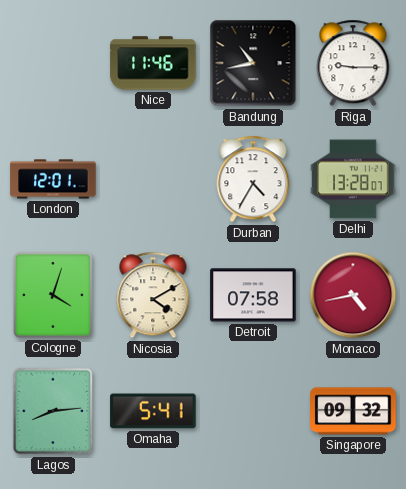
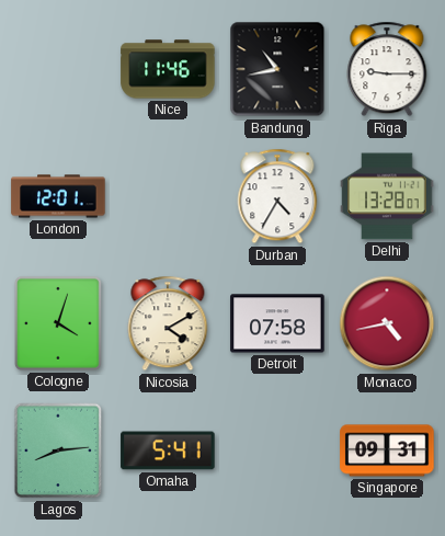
Singapore: 09:32 -> 09:31 (387, 451)
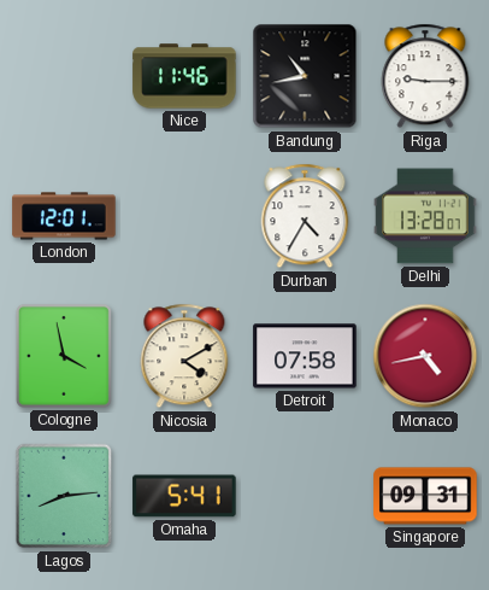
Cologne: 4:03 -> 3:58 (64, 356)
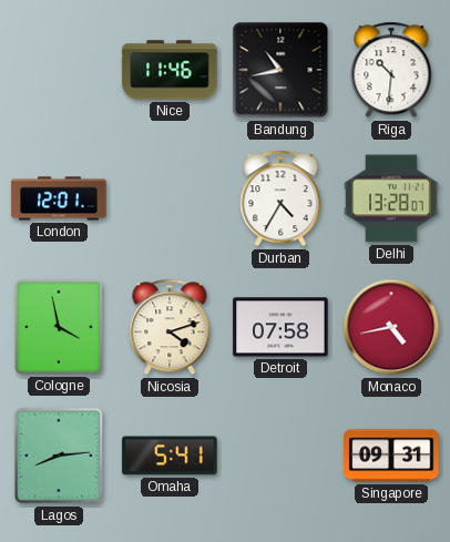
Riga: 9:15 -> 10:31 (391, 70)
Nicosia: 4:10 -> 4:12 (170, 327)
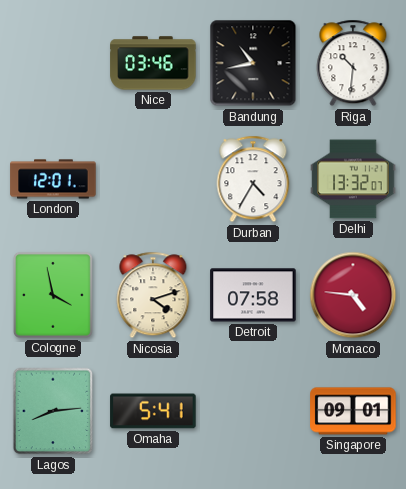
Nice: 11:46 -> 03:46 (153, 63)
Delhi: 13:28 -> 13:32 (353, 179)
Monaco: 4:43 -> 4:46 (353, 295)
Singapore: 09:31 -> 09:01 (353, 411)
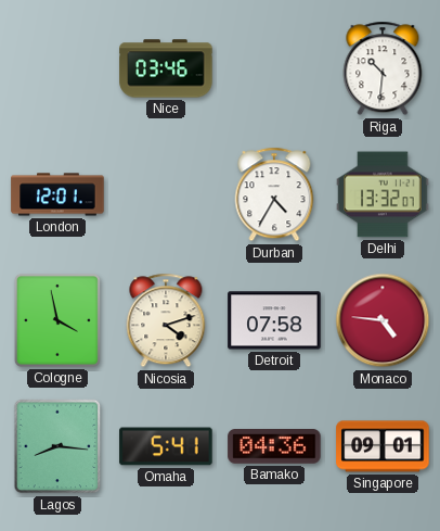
Bandung: 10:43 -> none (253, 63)
Lagos: 8:14 -> 8:16 (57, 446)
Bamako: none -> 04:36 (274, 447)
